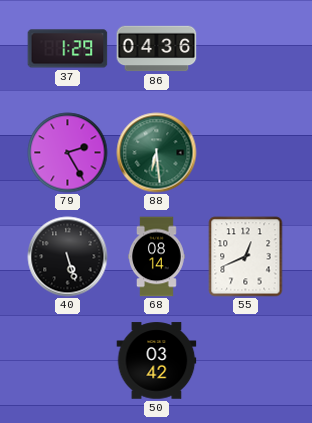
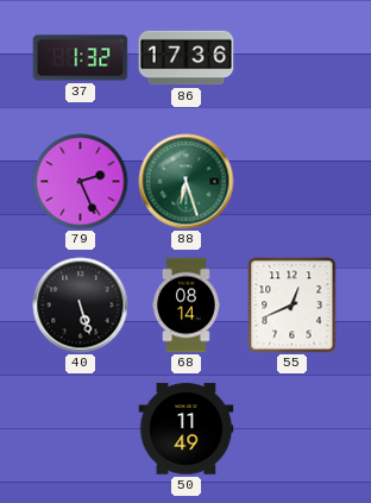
37: 1:29 -> 1:32 (81, 58)
86: 04:36 -> 17:36 (187, 58)
79: 2:25 -> 2:26 (81, 182)
88: 6:29 -> 6:27 (187, 182)
50: 03:42 -> 11:49 (187, 429)
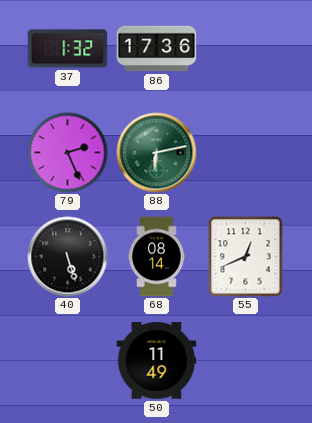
88: 6:27 -> 6:13 (157, 153)
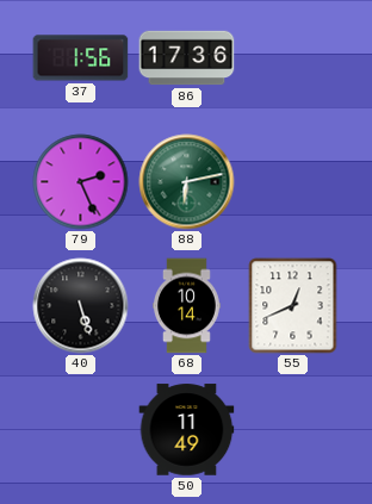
37: 1:32 -> 1:56 (81, 58)
68: 08:14 -> 10:14 (187, 306)
